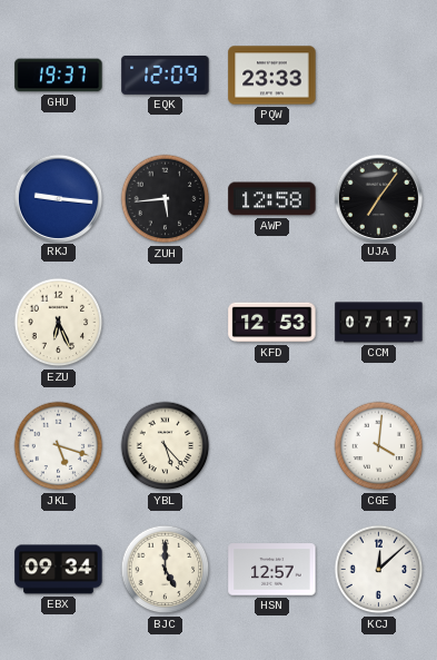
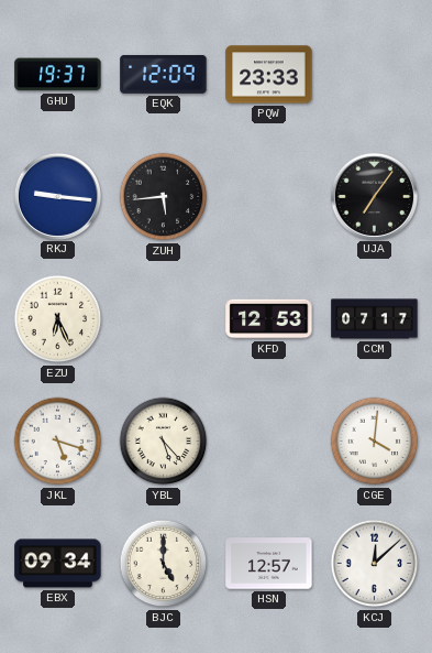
AWP: 12:58 -> none (272, 199)
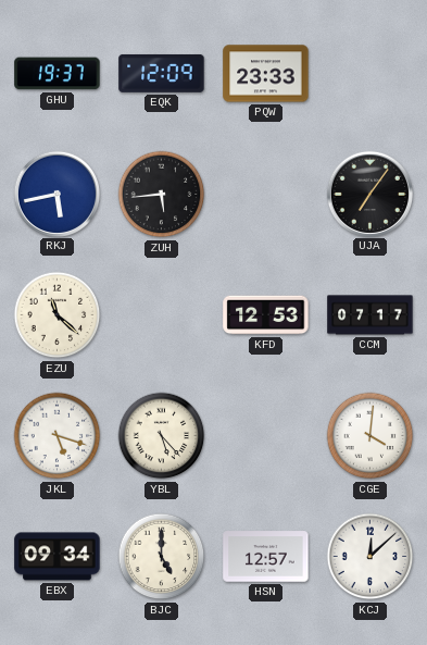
RKJ: 9:16 -> 5:43 (56, 194)
EZU: 6:26 -> 11:22 (58, 315)
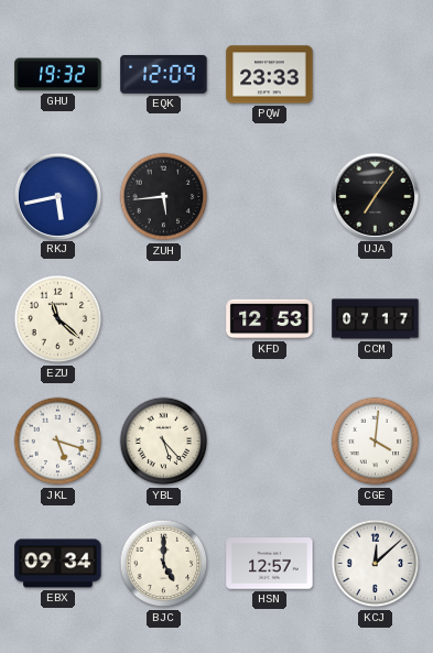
GHU: 19:37 -> 19:32 (58, 75)
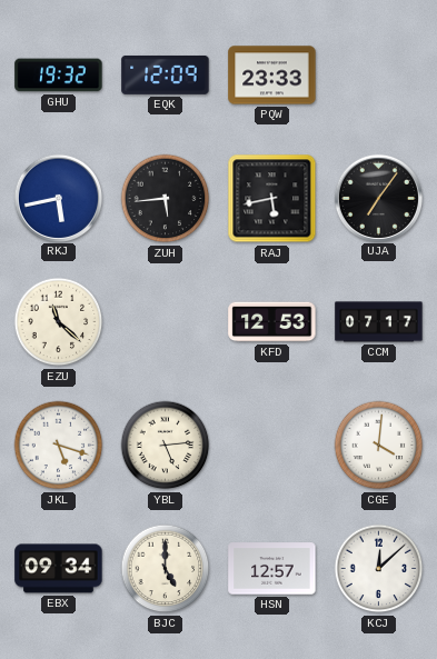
RAJ: none -> 5:43 (272, 199)
YBL: 5:23 -> 5:14 (166, 446)
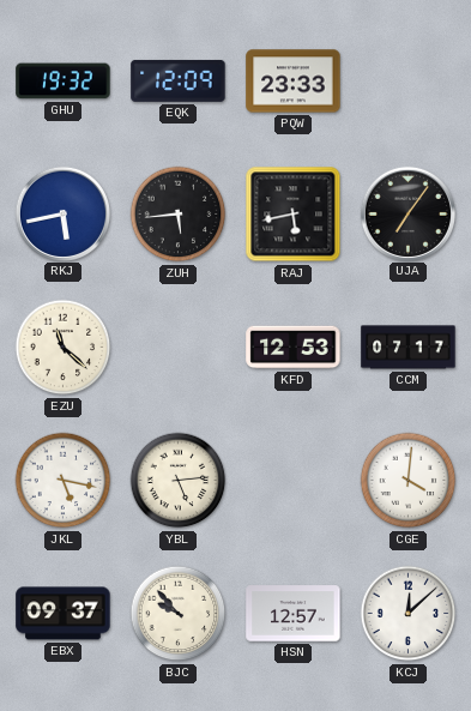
JKL: 5:18 -> 5:17 (64, 481)
EBX: 09:34 -> 09:37 (64, 614)
BJC: 5:00 -> 9:53 (179, 614)
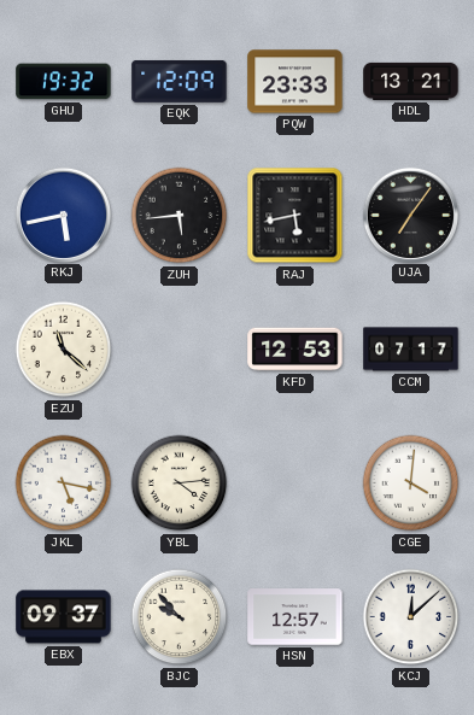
HDL: none -> 13:21 (411, 81)
YBL: 5:14 -> 4:14 (180, 483)
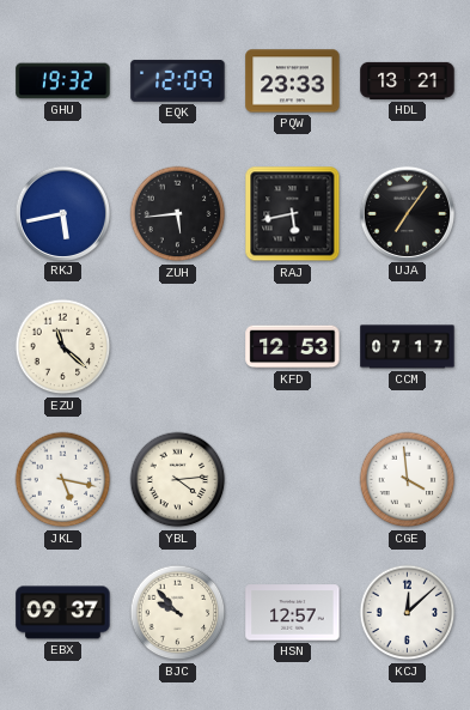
CGE: 4:01 -> 3:59 (408, 480)
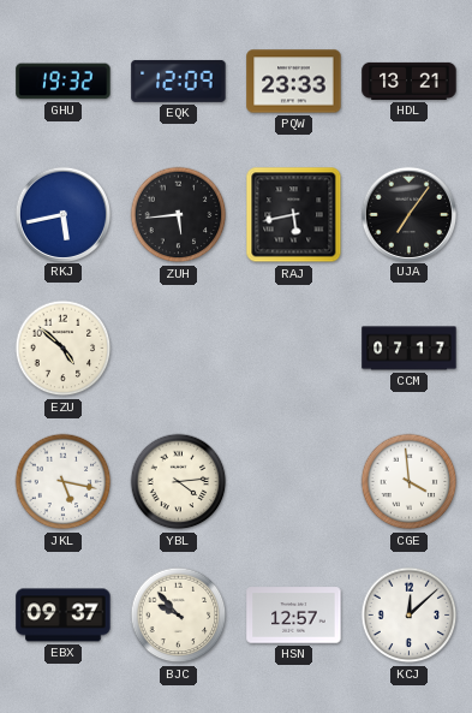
EZU: 11:22 -> 4:52 (64, 349)
KFD: 12:53 -> none (293, 347)
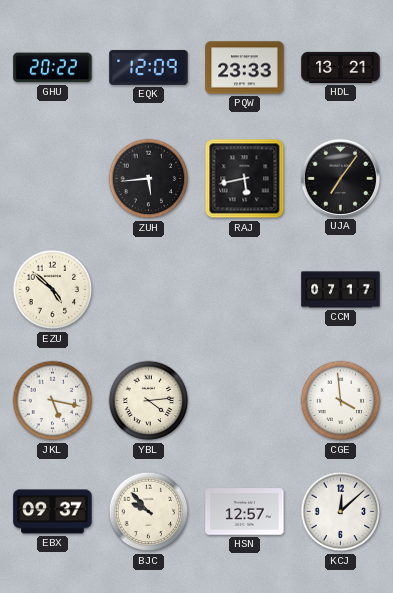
GHU: 19:32 -> 20:22 (53, 68)
RKJ: 5:43 -> none (62, 214)
